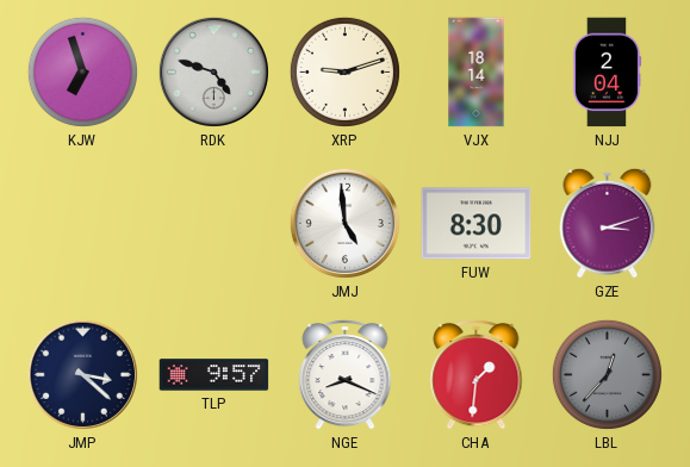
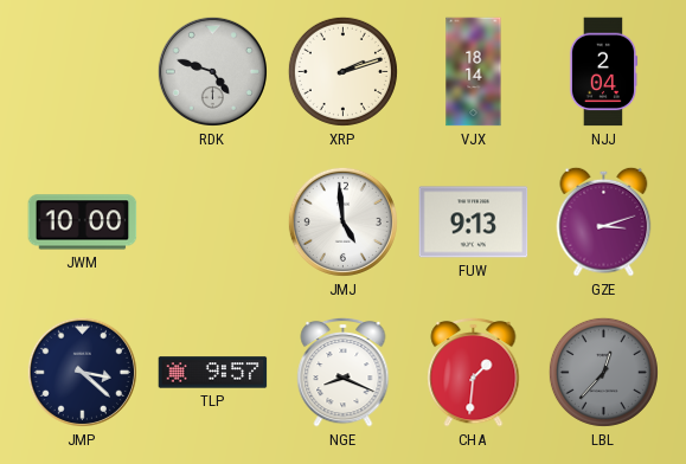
KJW: 6:57 -> none (82, 71)
XRP: 9:12 -> 2:12 (342, 71)
JWM: none -> 10:00 (83, 223)
FUW: 8:30 -> 9:13 (474, 223)
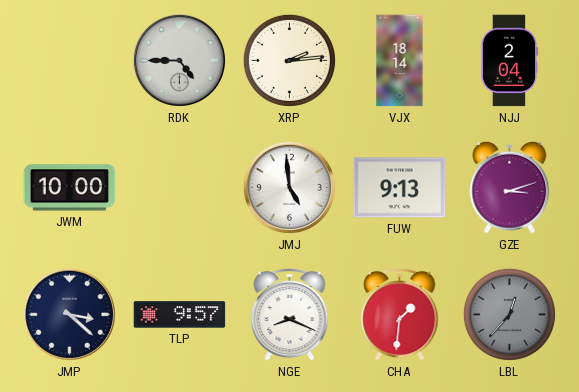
RDK: 4:48 -> 4:45 (179, 60)
XRP: 2:12 -> 2:14 (289, 60)
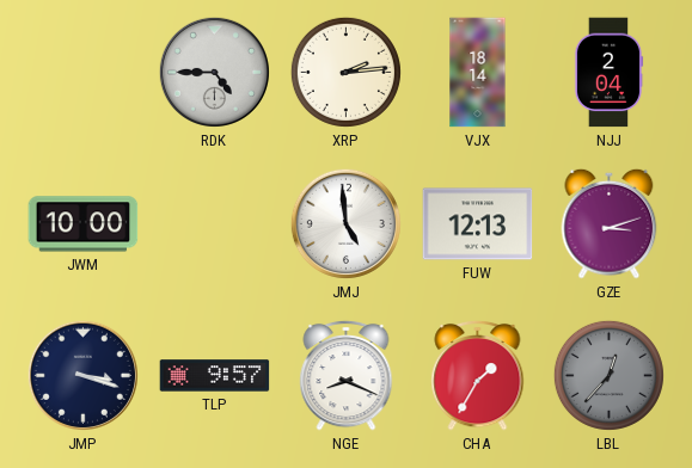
FUW: 9:13 -> 12:13 (478, 224)
JMP: 3:22 -> 3:18 (82, 375)
CHA: 1:31 -> 1:35 (478, 375)
